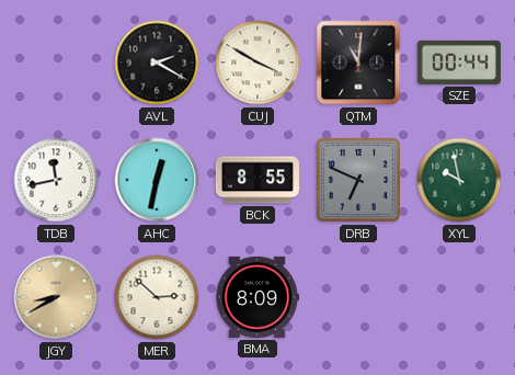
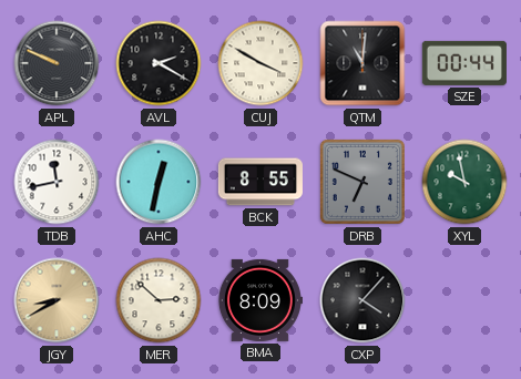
APL: none -> 9:49 (57, 63)
CXP: none -> 4:07 (362, 300)
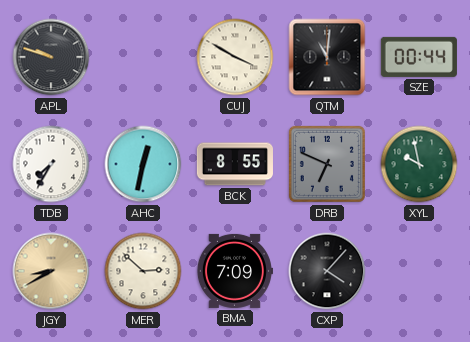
APL: 9:49 -> 9:48 (51, 57)
AVL: 2:20 -> none (159, 63)
TDB: 11:43 -> 7:35 (51, 164)
BMA: 8:09 -> 7:09 (234, 271)
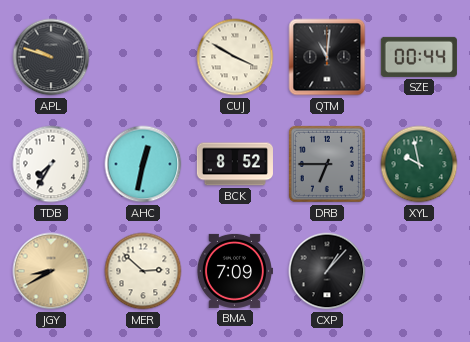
BCK: 8:55 -> 8:52 (235, 164)
DRB: 6:49 -> 6:45 (327, 164)
CXP: 4:07 -> 1:07 (327, 271)
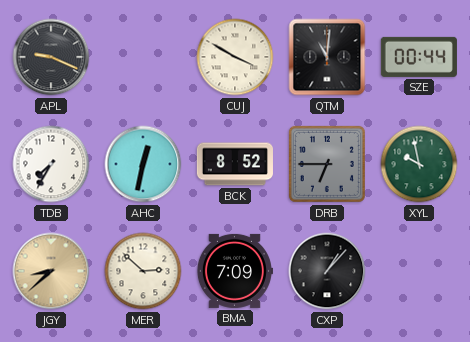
APL: 9:48 -> 9:19 (51, 57)
JGY: 8:40 -> 8:38 (51, 271)
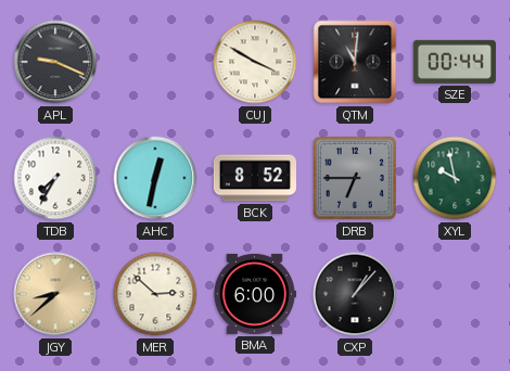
BMA: 7:09 -> 6:00 (254, 294)
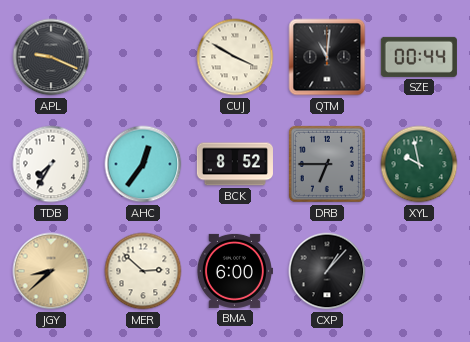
AHC: 12:32 -> 12:36 (143, 164)
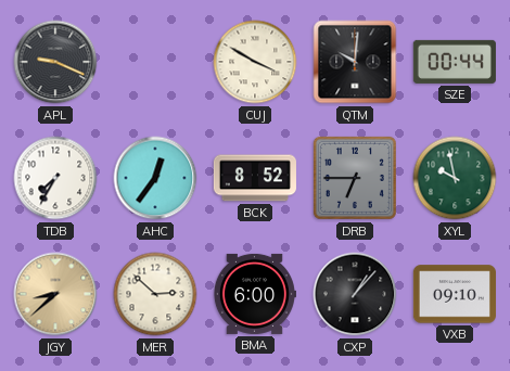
QTM: 11:01 -> 10:01 (355, 62)
VXB: none -> 09:10 (455, 294)
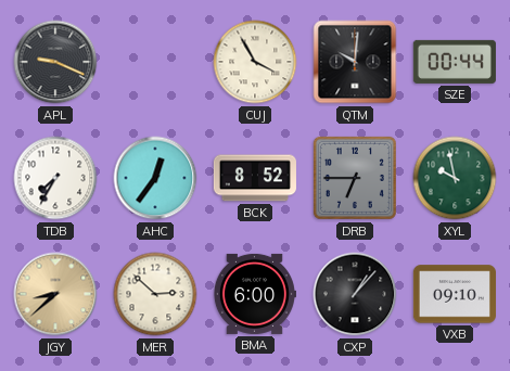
CUJ: 3:50 -> 3:55 (255, 62)
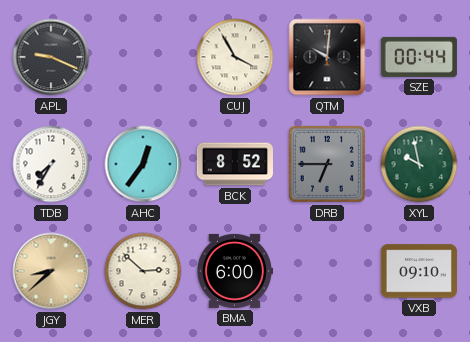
CXP: 1:07 -> none (355, 294)
